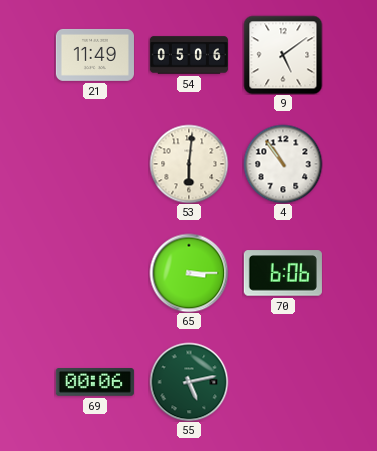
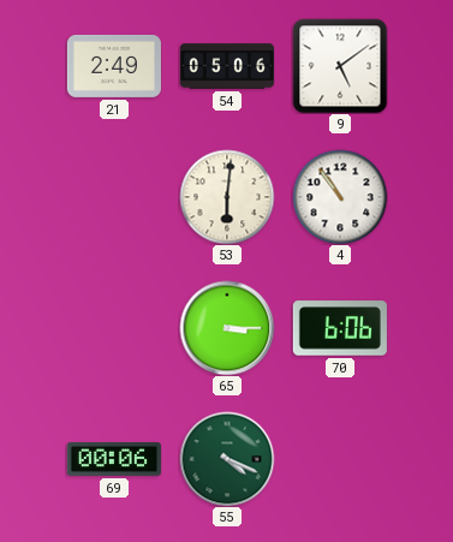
21: 11:49 -> 2:49 (114, 66)
55: 5:13 -> 4:19 (227, 459)
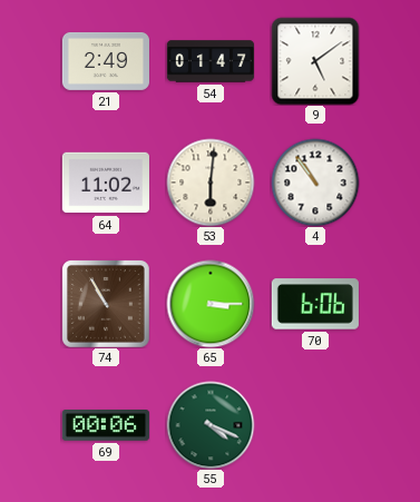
54: 05:06 -> 01:47 (209, 61)
64: none -> 11:02 (106, 183)
74: none -> 10:55 (106, 304)
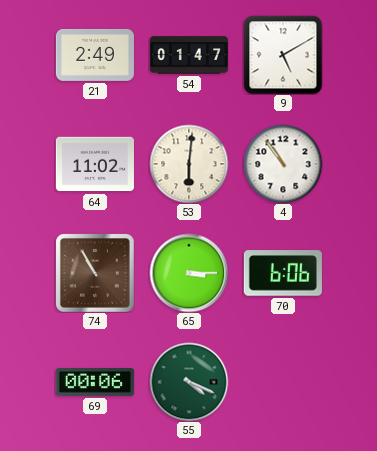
9: 5:09 -> 5:10 (283, 55)
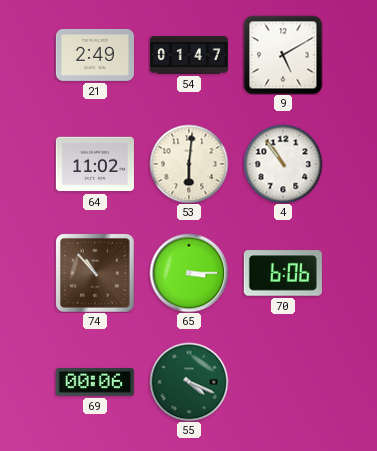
74: 10:55 -> 10:53 (95, 273)
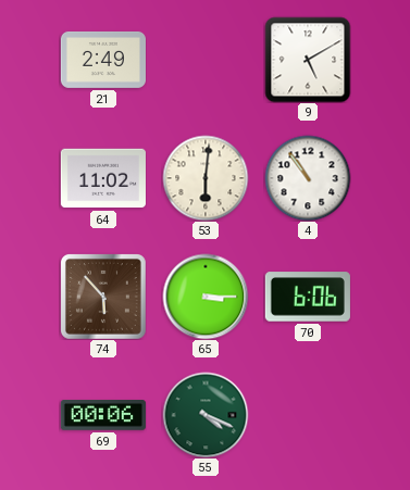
54: 01:47 -> none (188, 55)
74: 10:53 -> 5:53 (103, 297)
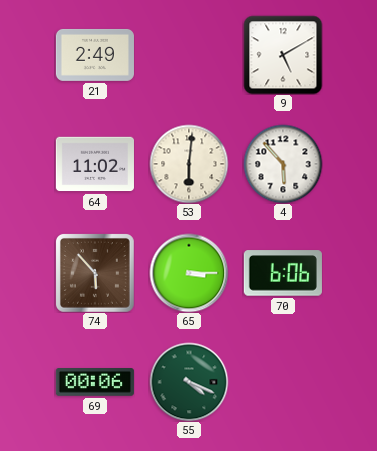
4: 10:54 -> 5:53 (283, 164)
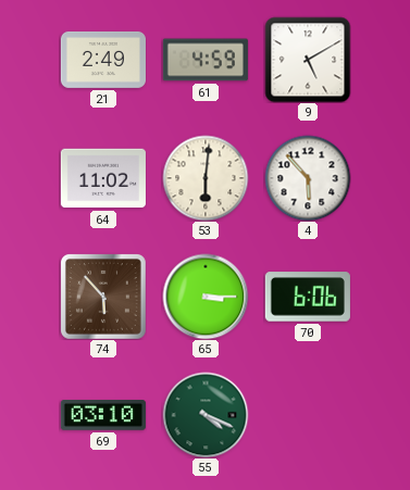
61: none -> 4:59 (206, 60)
69: 00:06 -> 03:10 (103, 416)
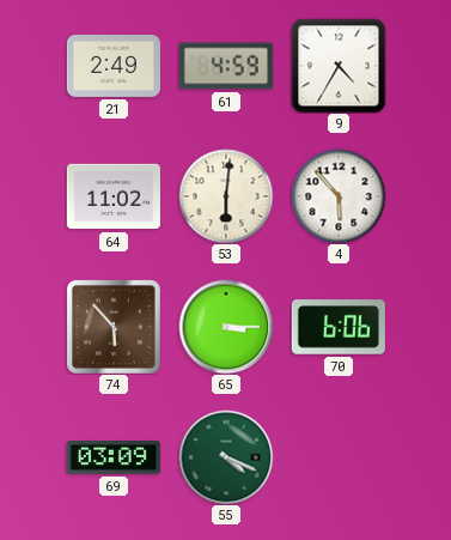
9: 5:10 -> 4:35 (339, 66)
69: 03:10 -> 03:09 (114, 459)
